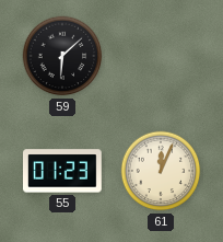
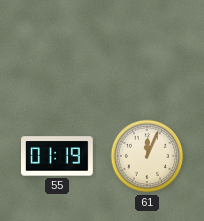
59: 6:08 -> none (62, 56)
55: 01:23 -> 01:19 (58, 156)
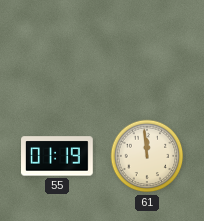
61: 12:04 -> 11:59 (147, 156)
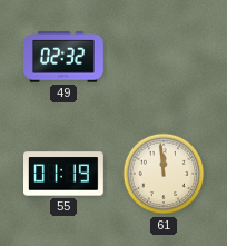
49: none -> 02:32 (65, 57)
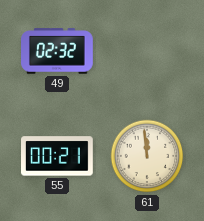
55: 01:19 -> 00:21 (58, 156)
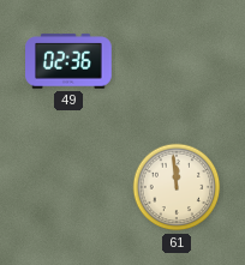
49: 02:32 -> 02:36 (70, 61)
55: 00:21 -> none (58, 156)
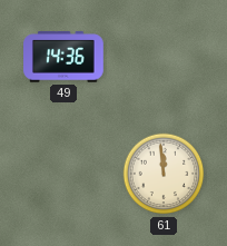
49: 02:36 -> 14:36 (65, 57)
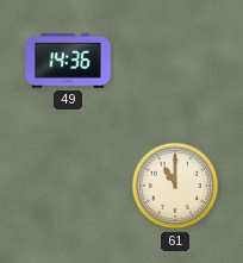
61: 11:59 -> 11:00 (175, 186)
